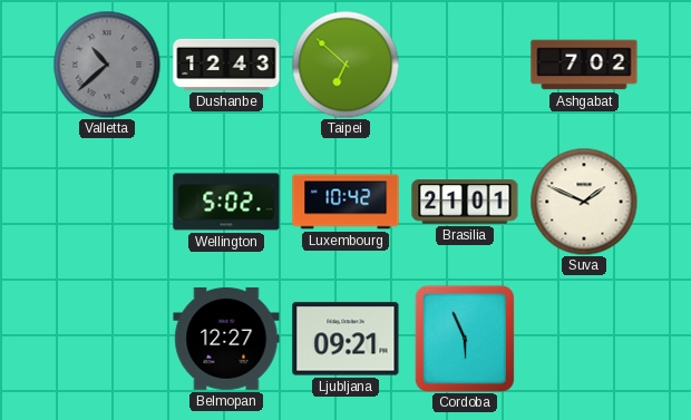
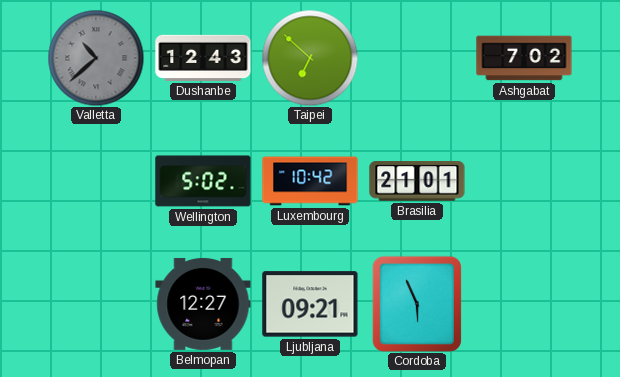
Suva: 1:49 -> none (584, 202)
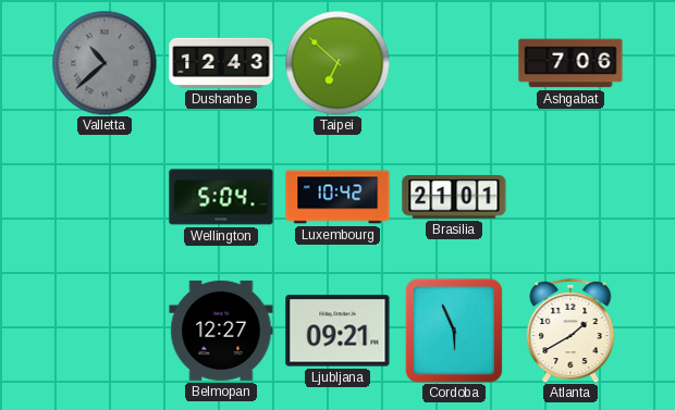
Ashgabat: 7:02 -> 7:06 (570, 63)
Wellington: 5:02 -> 5:04 (221, 197)
Atlanta: none -> 1:40 (570, 331)
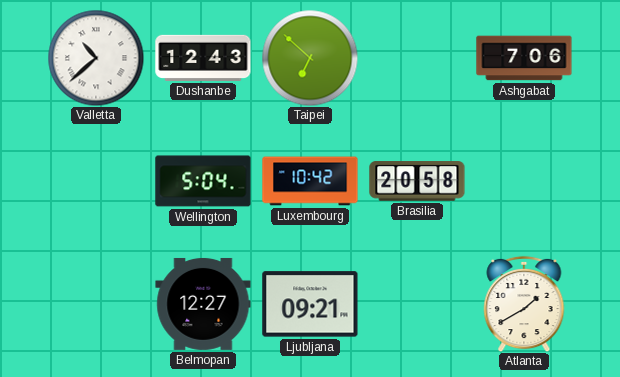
Valletta dial: grey -> white (96, 58)
Brasilia: 21:01 -> 20:58 (417, 181)
Cordoba: 5:56 -> none (454, 331)
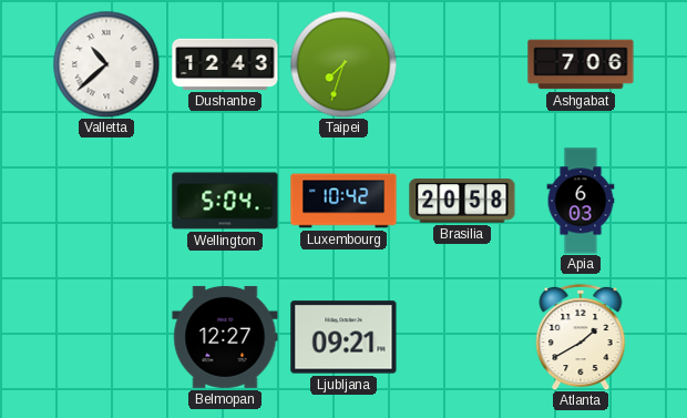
Taipei: 6:52 -> 7:33 (343, 64)
Apia: none -> 6:03 (581, 201)
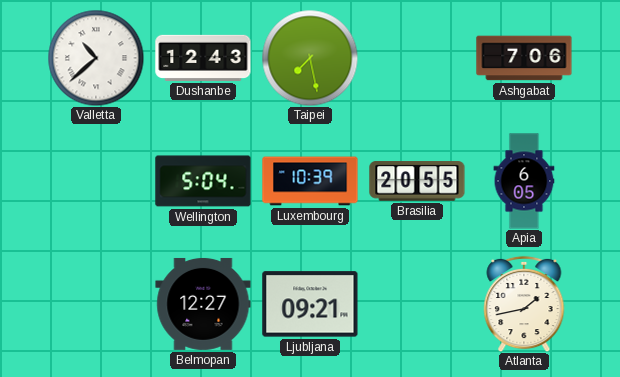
Taipei: 7:33 -> 7:28 (310, 58)
Luxembourg: 10:42 -> 10:39 (310, 181)
Brasilia: 20:58 -> 20:55 (417, 181)
Apia: 6:03 -> 6:05 (524, 181)
Atlanta: 1:40 -> 1:43 (524, 304)
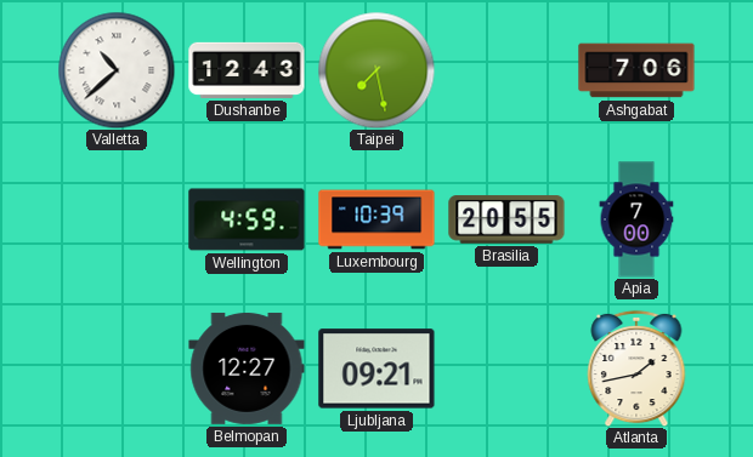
Wellington: 5:04 -> 4:59 (247, 219)
Apia: 6:05 -> 7:00 (636, 219)
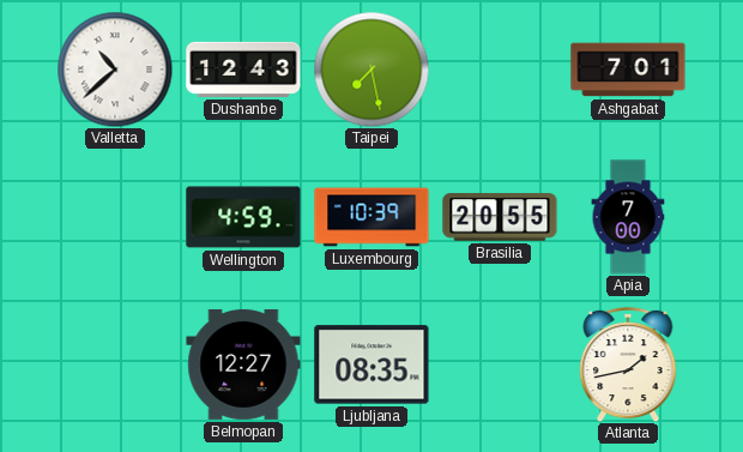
Ashgabat: 7:06 -> 7:01 (628, 70)
Ljubljana: 09:21 -> 08:35 (371, 364)
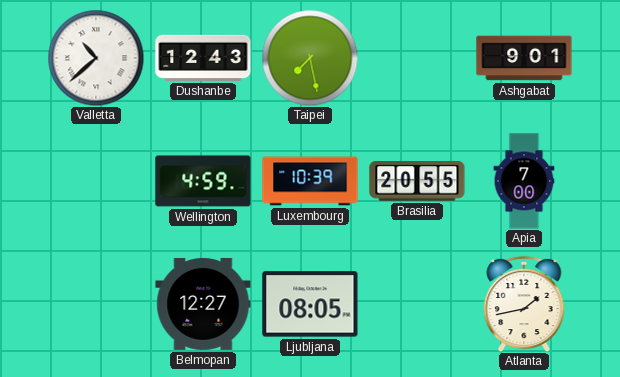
Ashgabat: 7:01 -> 9:01 (524, 58)
Ljubljana: 08:35 -> 08:05 (310, 304)
